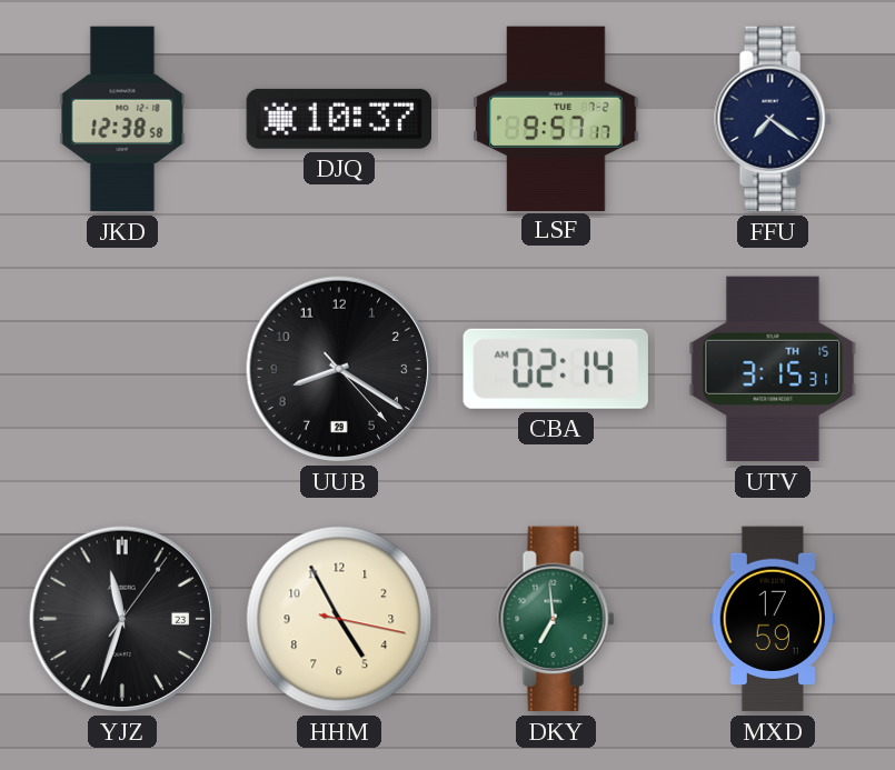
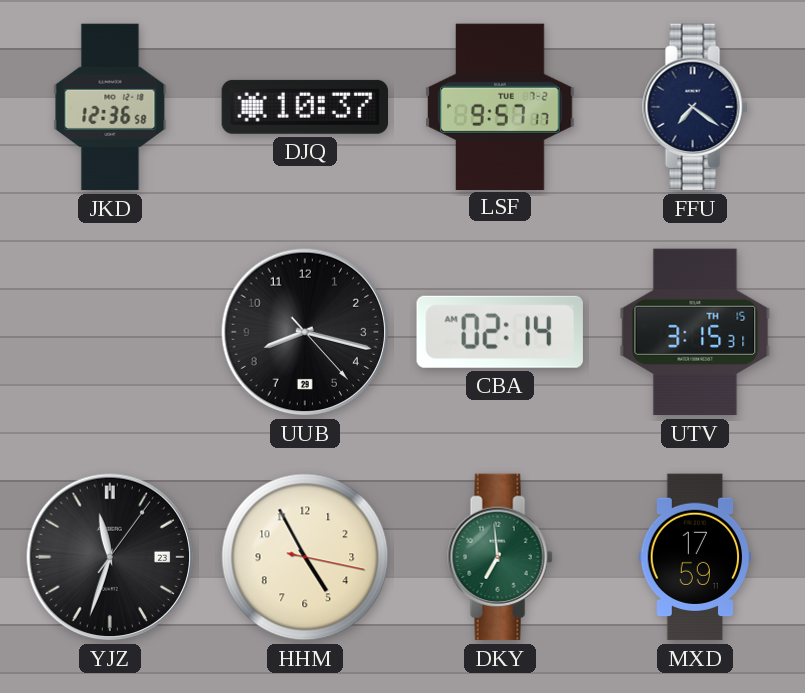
JKD: 12:38 -> 12:36 (110, 107)
UUB: 8:20 -> 8:17 (305, 332)
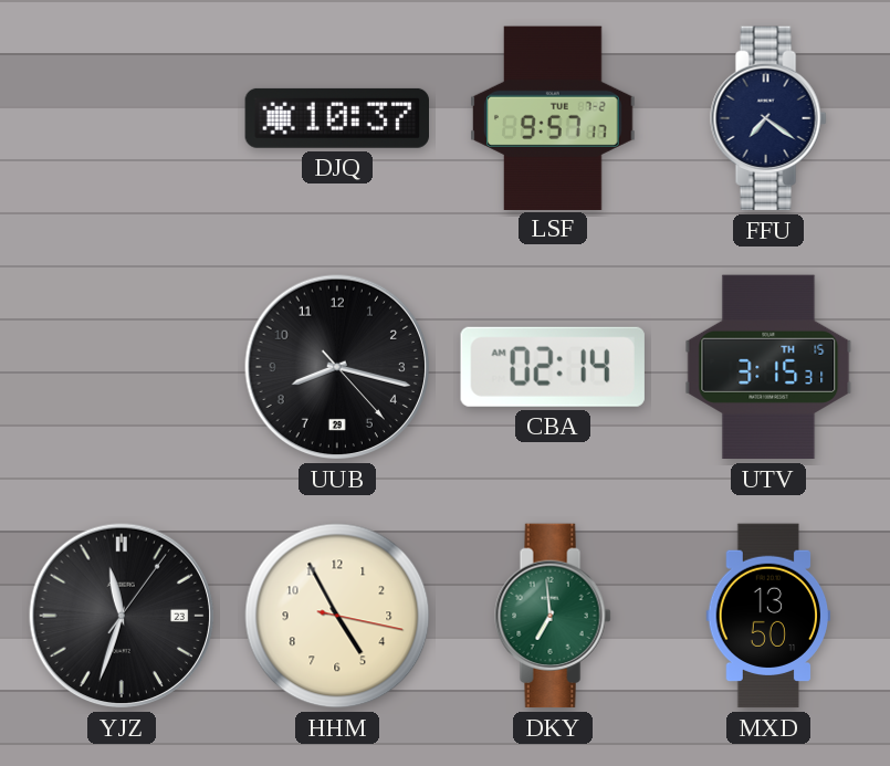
JKD: 12:36 -> none (110, 107)
MXD: 17:59 -> 13:50 (768, 616)
